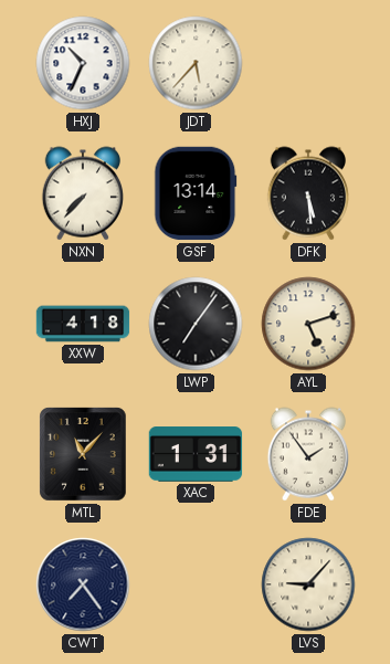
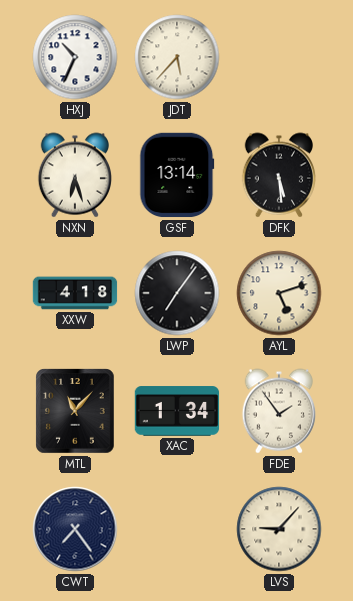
NXN: 7:37 -> 6:27 (74, 175)
XAC: 1:31 -> 1:34 (177, 411)
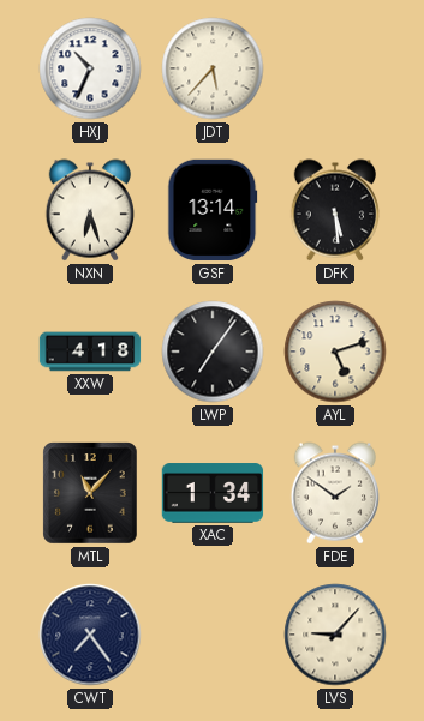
FDE: 1:54 -> 1:51 (334, 493)
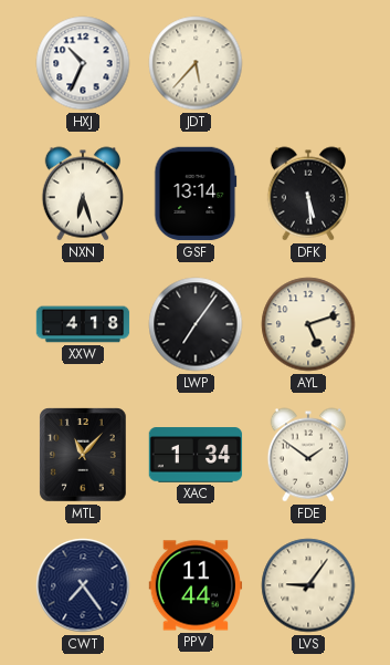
PPV: none -> 11:44 (196, 585)
LVS: 9:07 -> 9:06 (308, 585)
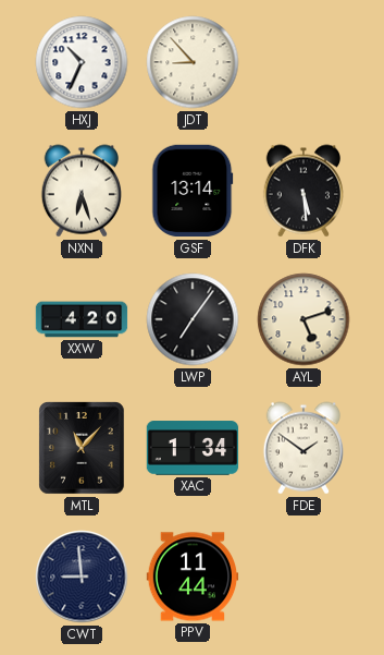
JDT: 5:37 -> 8:53 (193, 62)
XXW: 4:18 -> 4:20 (82, 319)
CWT: 7:24 -> 8:59 (82, 577)
LVS: 9:06 -> none (308, 585)
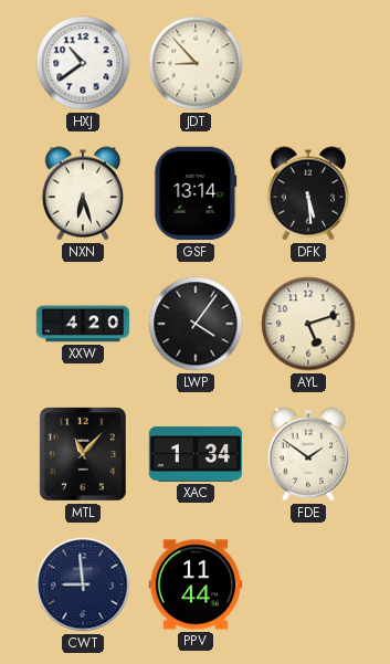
HXJ: 10:34 -> 10:39 (83, 63)
LWP: 7:06 -> 4:06 (196, 324)
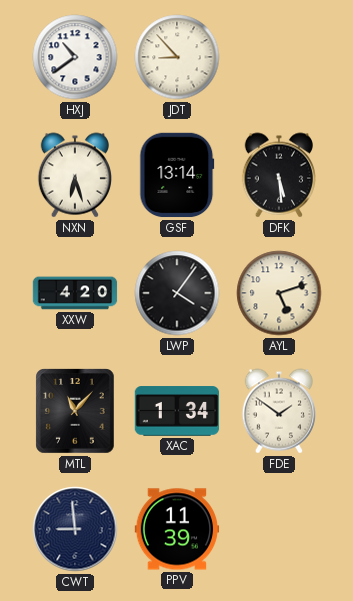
PPV: 11:44 -> 11:39 (177, 529)
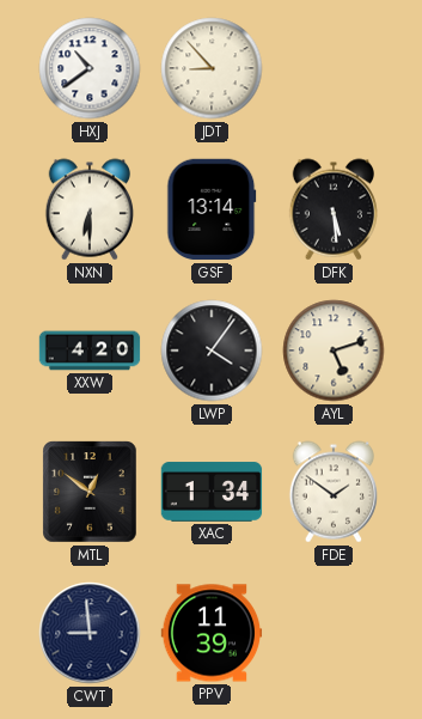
NXN: 6:27 -> 6:30 (88, 209)
MTL: 11:07 -> 12:51 (91, 493)
